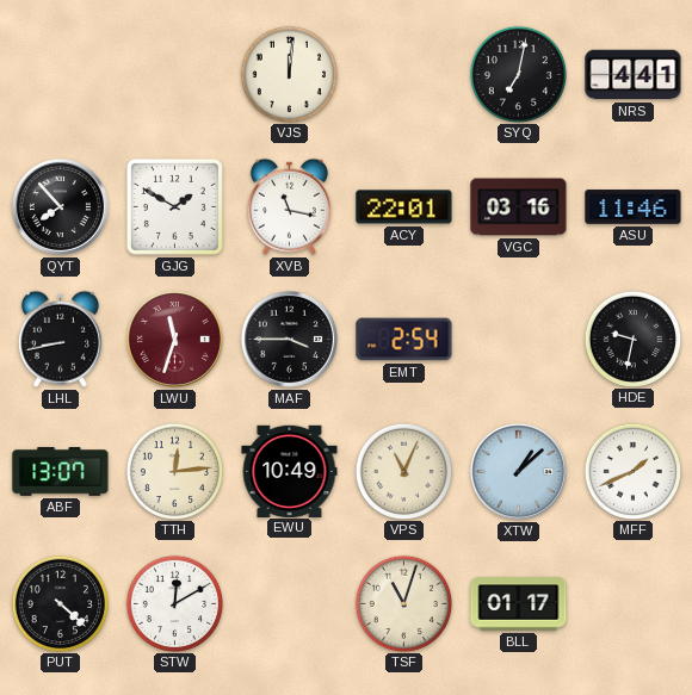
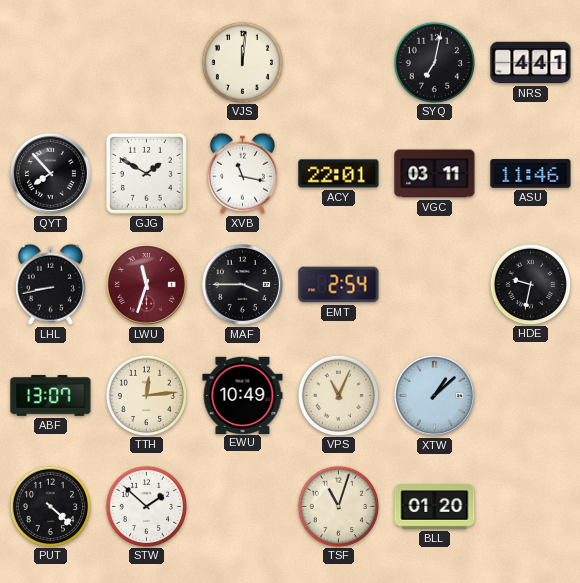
VGC: 03:16 -> 03:11 (435, 174)
MFF: 1:41 -> none (632, 471)
STW: 12:10 -> 1:52 (146, 506)
BLL: 01:17 -> 01:20 (435, 507)
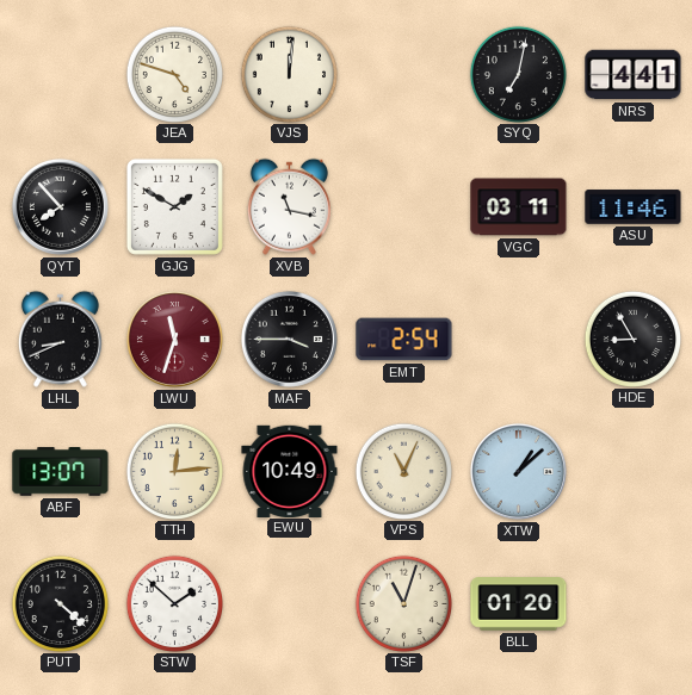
JEA: none -> 4:48 (174, 74)
ACY: 22:01 -> none (339, 174)
LHL: 8:43 -> 8:41 (60, 339)
HDE: 9:32 -> 8:55 (632, 339)
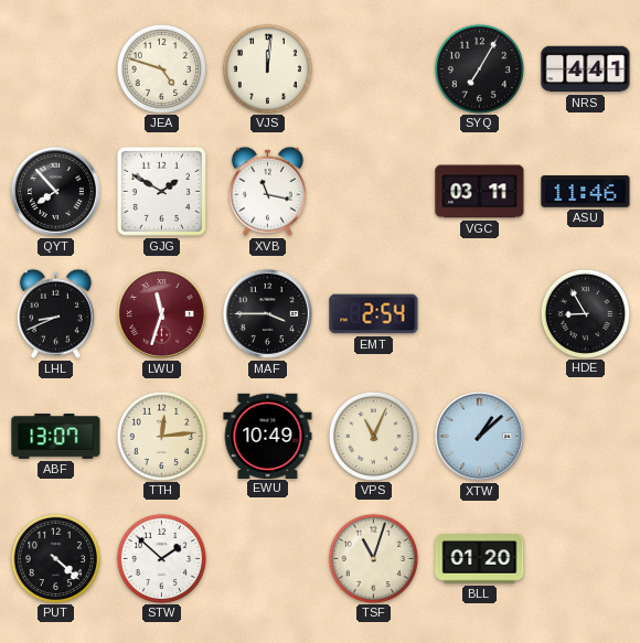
SYQ: 7:02 -> 7:05 (479, 68)
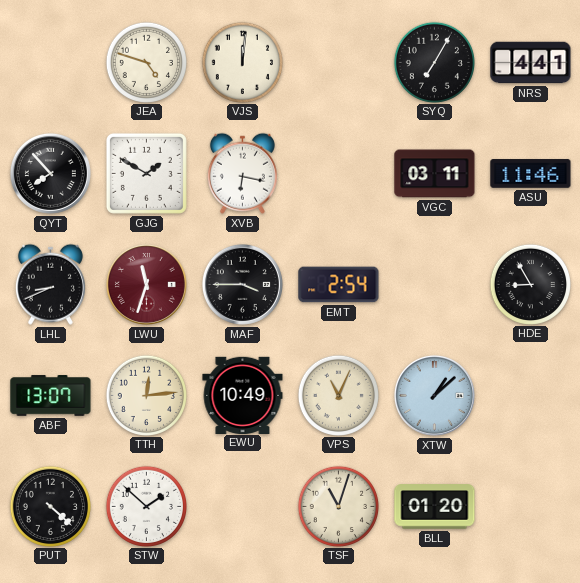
XVB: 11:17 -> 6:17 (242, 173)
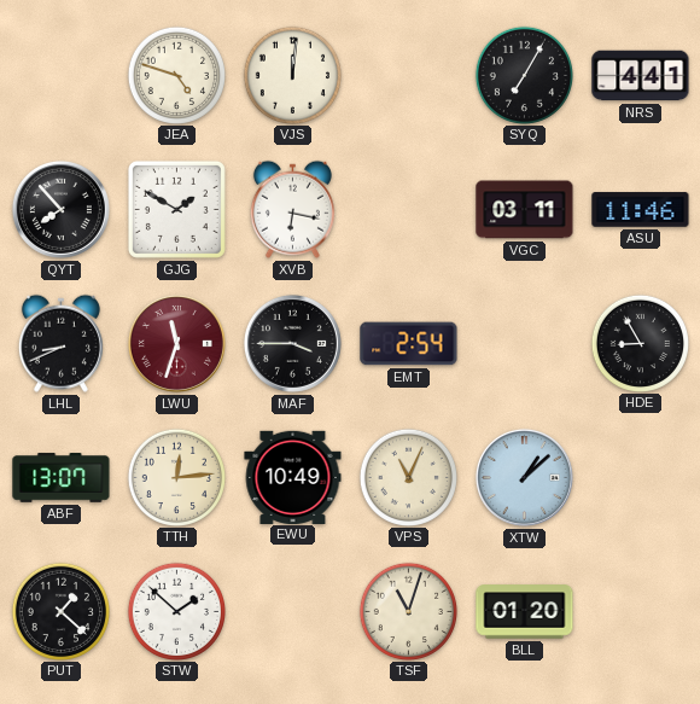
PUT: 4:22 -> 1:22 (60, 611)
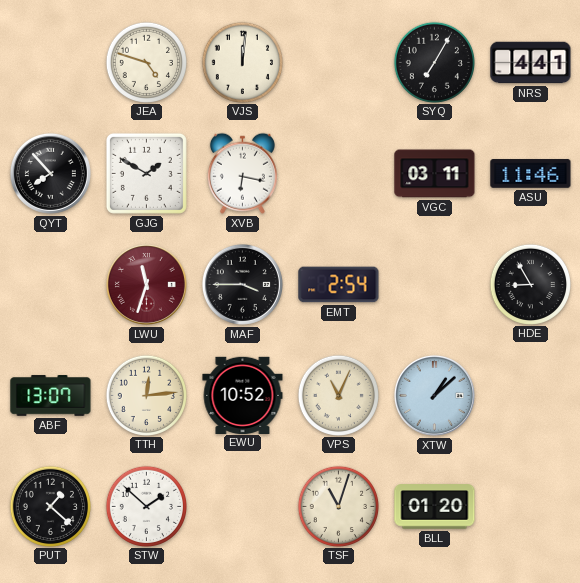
LHL: 8:41 -> none (60, 343)
EWU: 10:49 -> 10:52 (243, 395)
